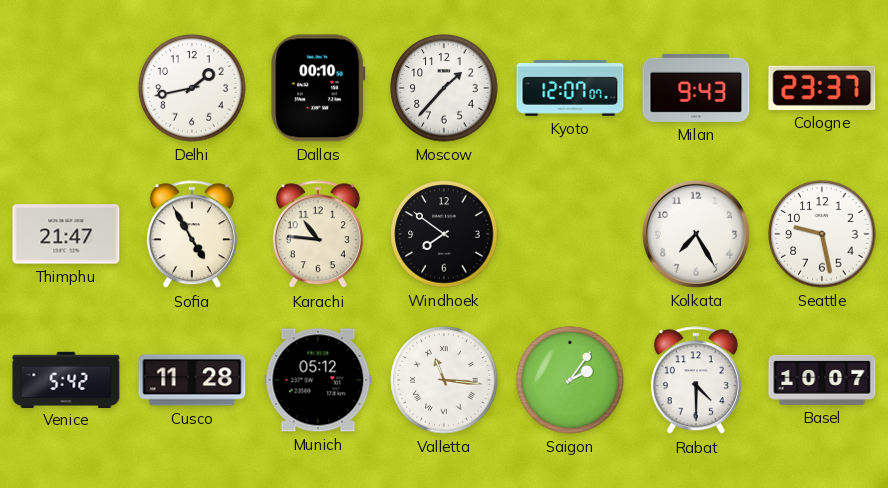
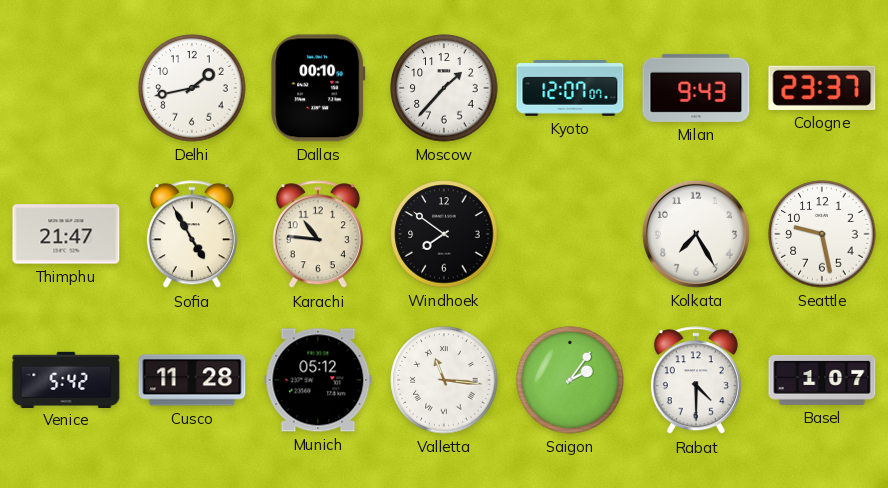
Basel: 10:07 -> 1:07 (822, 380)
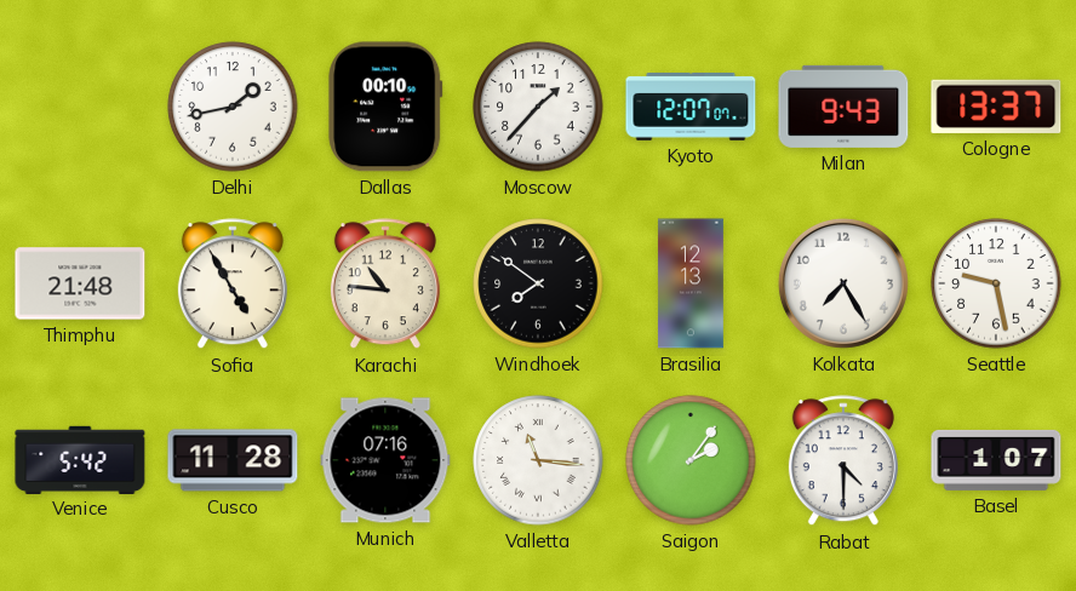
Cologne: 23:37 -> 13:37 (996, 107)
Thimphu: 21:47 -> 21:48 (80, 283)
Brasilia: none -> 12:13 (691, 283)
Munich: 05:12 -> 07:16 (385, 460)
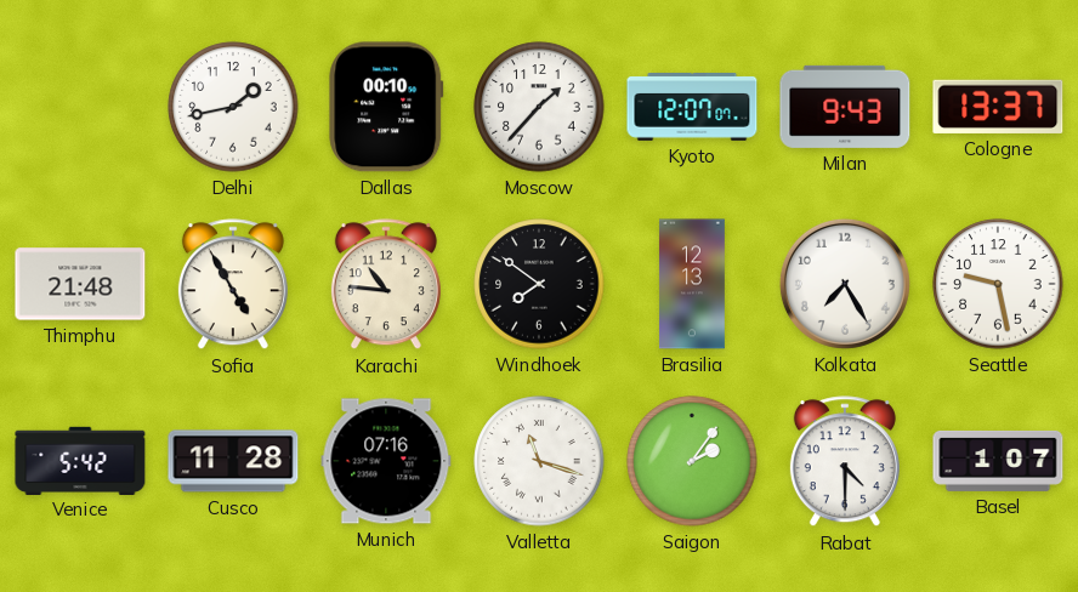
Valletta: 11:16 -> 11:18 (539, 461)
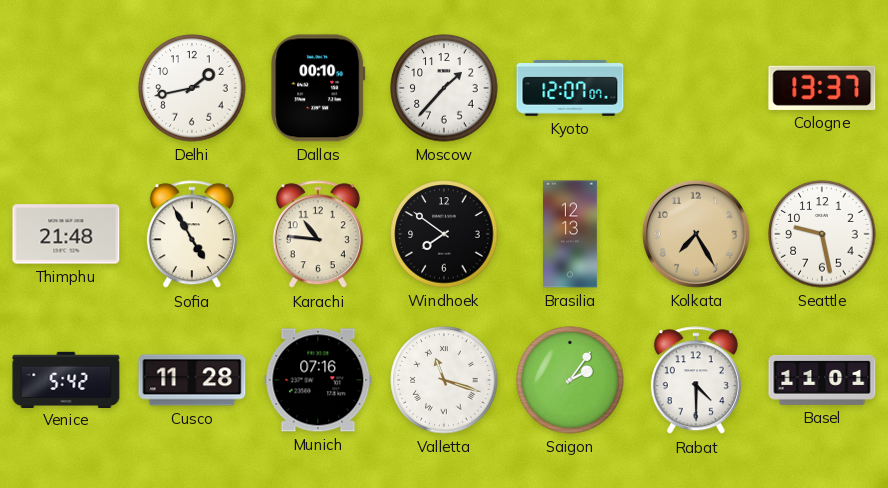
Milan: 9:43 -> none (845, 107)
Kolkata dial: white -> champagne (696, 234)
Basel: 1:07 -> 11:01 (822, 380)
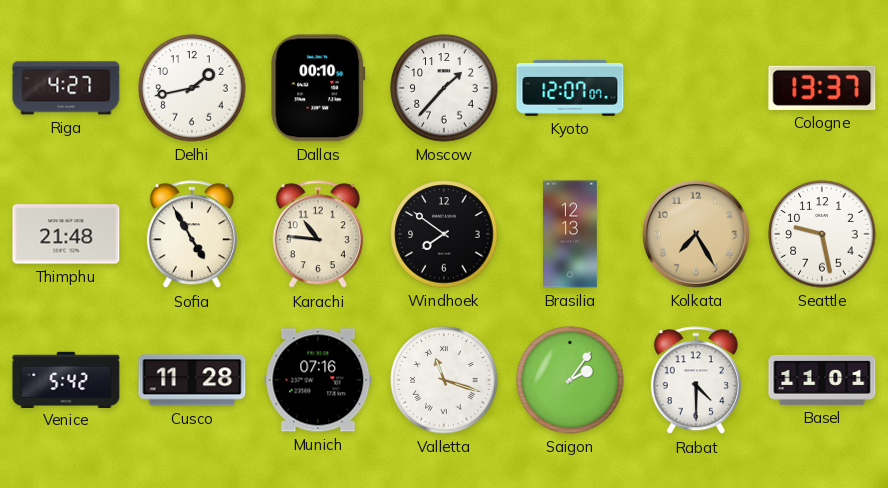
Riga: none -> 4:27 (66, 88)
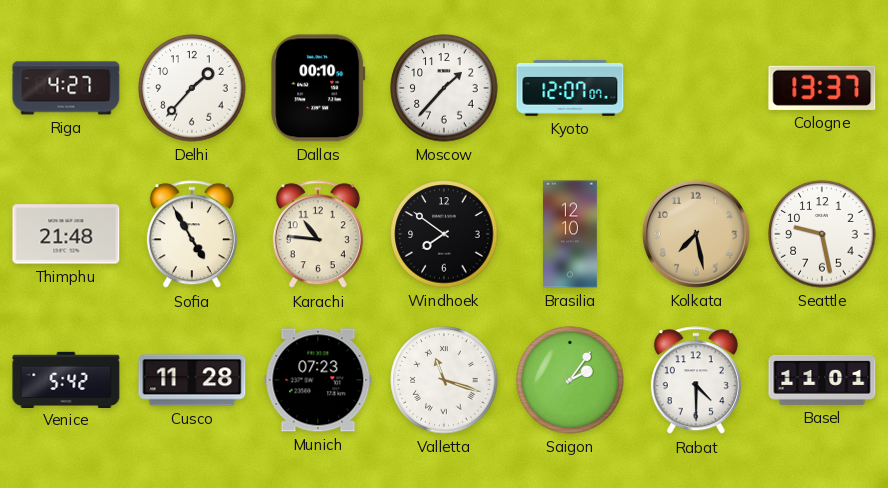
Delhi: 1:43 -> 1:37 (192, 88)
Brasilia: 12:13 -> 12:10 (570, 234)
Kolkata: 7:25 -> 7:28 (696, 234)
Munich: 07:16 -> 07:23 (318, 380)
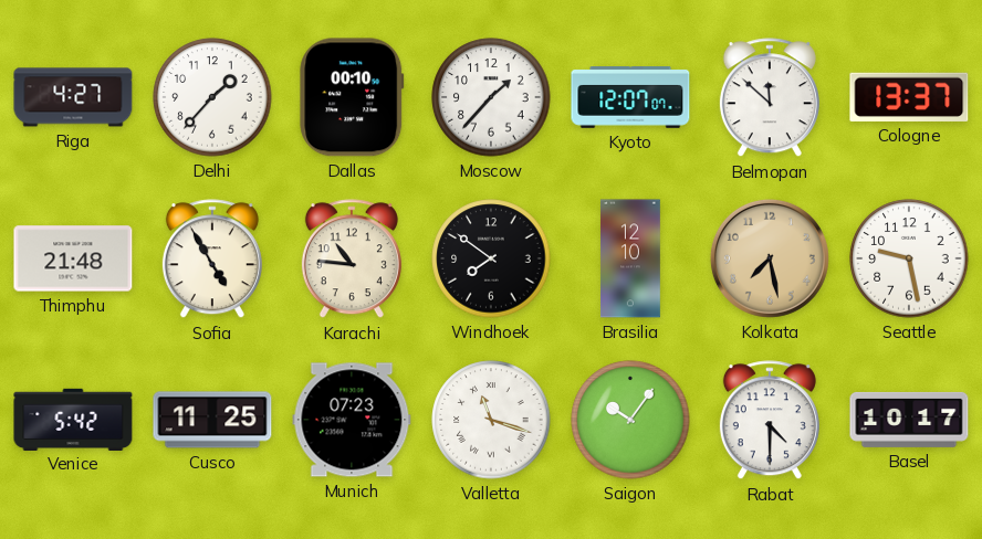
Belmopan: none -> 11:52 (770, 98)
Cusco: 11:28 -> 11:25 (212, 420)
Saigon: 2:06 -> 10:06 (630, 420)
Basel: 11:01 -> 10:17 (909, 420)
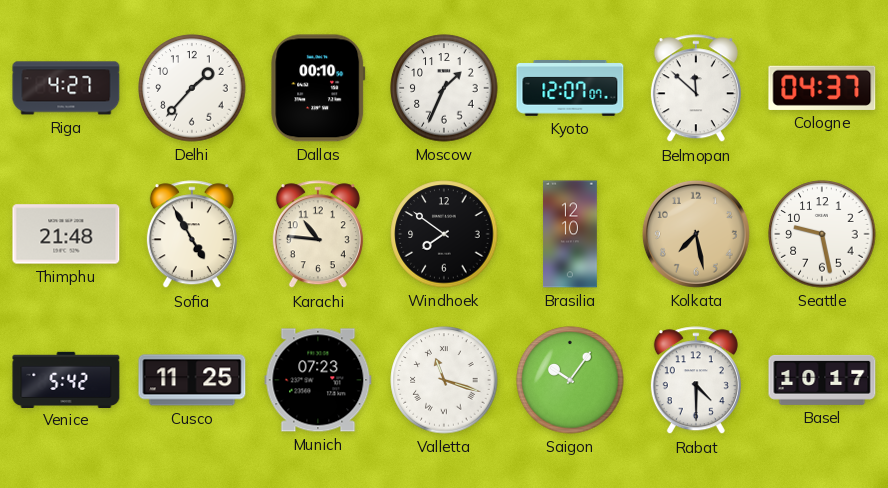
Moscow: 1:37 -> 1:34 (444, 88)
Cologne: 13:37 -> 04:37 (822, 88)
